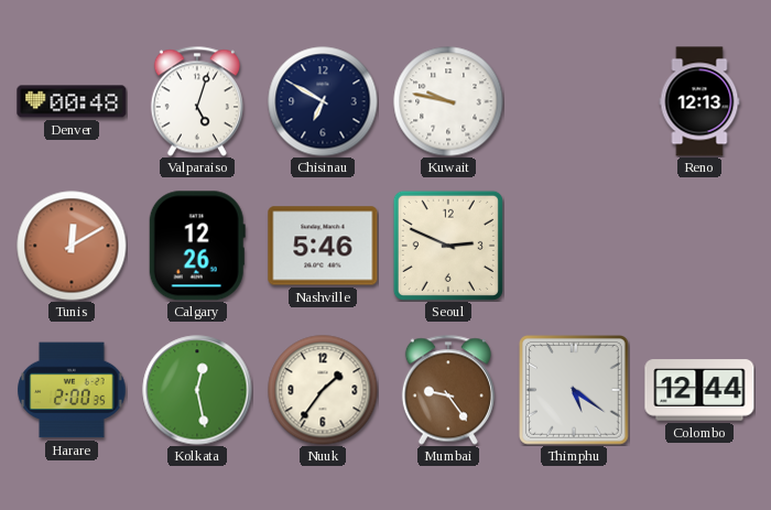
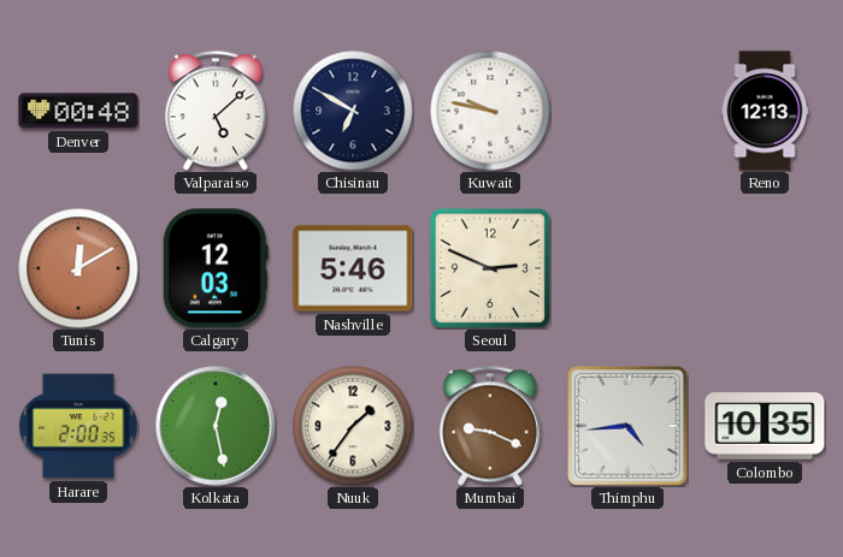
Valparaiso: 5:03 -> 5:08 (216, 111)
Calgary: 12:26 -> 12:03 (216, 268)
Mumbai: 9:24 -> 9:19 (490, 426)
Thimphu: 5:21 -> 4:44 (629, 427)
Colombo: 12:44 -> 10:35 (765, 426)
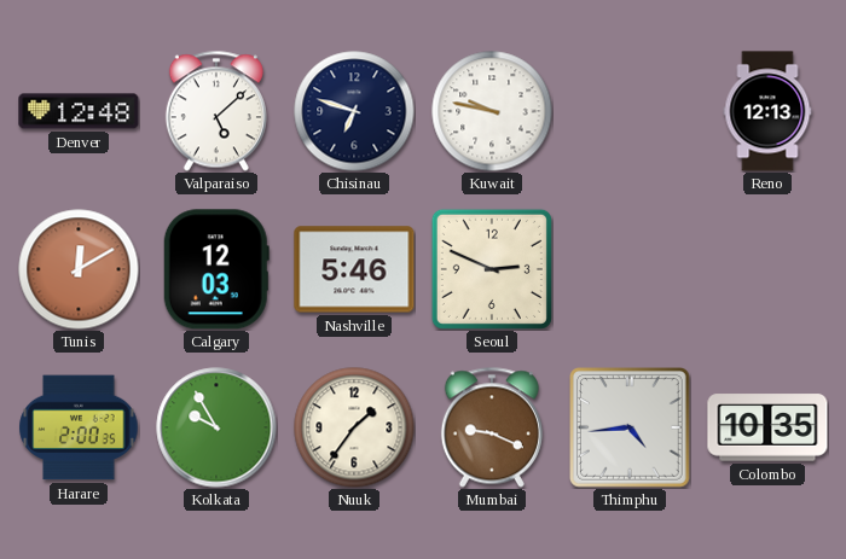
Denver: 00:48 -> 12:48 (79, 111)
Chisinau: 6:50 -> 6:48 (354, 111)
Kolkata: 12:28 -> 9:55 (216, 427)
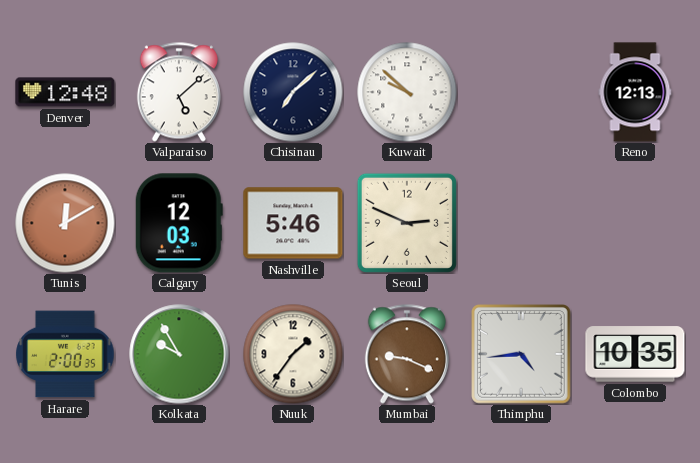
Chisinau: 6:48 -> 7:08 (293, 92)
Kuwait: 9:47 -> 9:52 (407, 92)
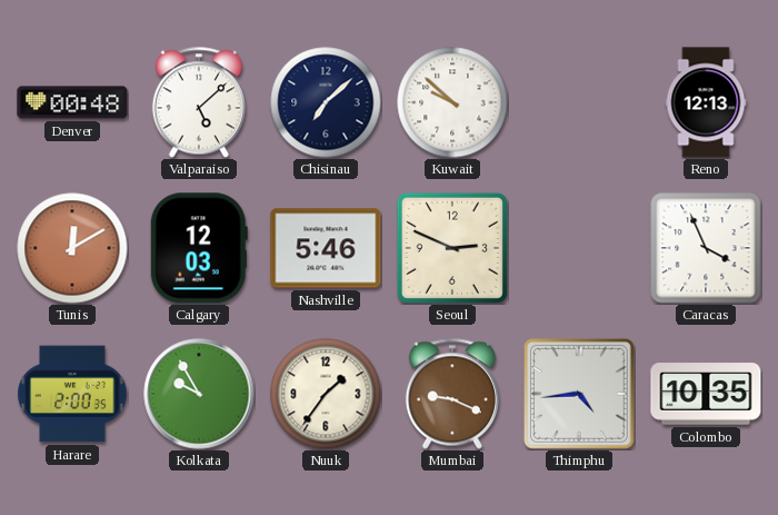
Denver: 12:48 -> 00:48 (72, 102)
Caracas: none -> 3:56 (706, 248)
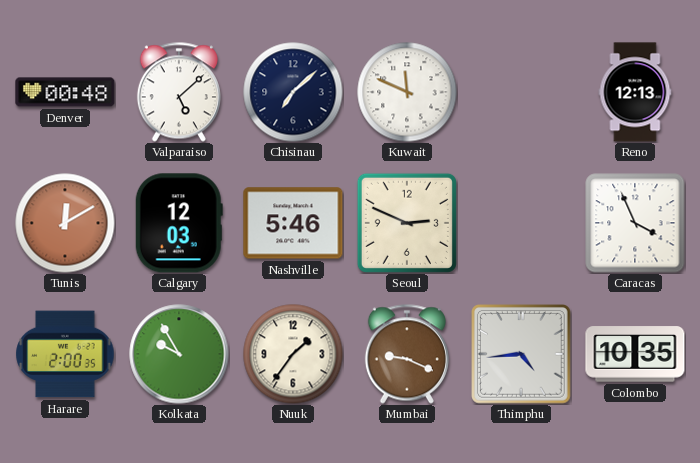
Kuwait: 9:52 -> 11:49 (407, 92)
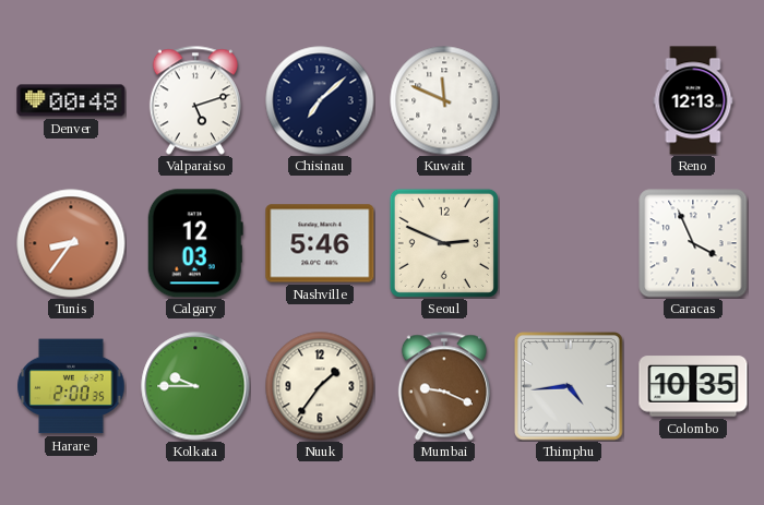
Valparaiso: 5:08 -> 5:12 (195, 100)
Tunis: 12:10 -> 8:36 (71, 243)
Kolkata: 9:55 -> 9:45 (195, 386)
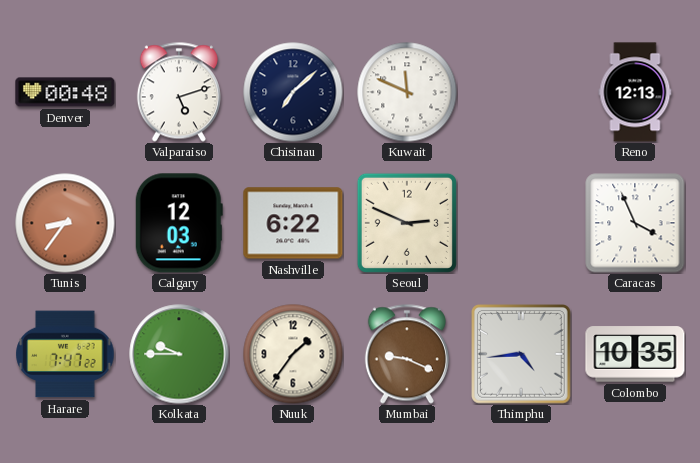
Nashville: 5:46 -> 6:22 (293, 223)
Harare: 2:00 -> 7:47 (65, 354)
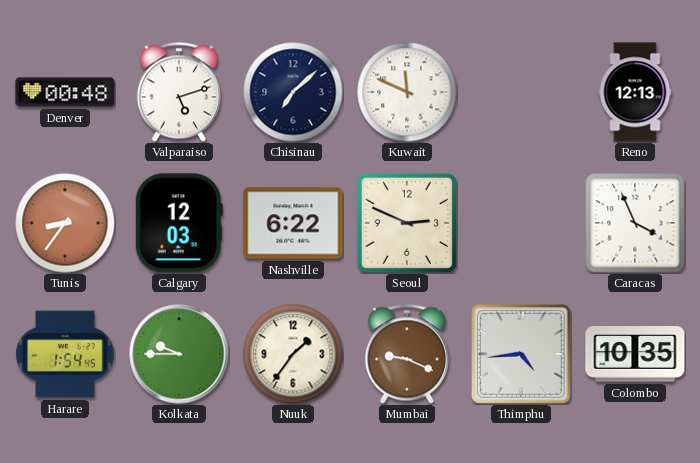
Harare: 7:47 -> 1:54 (65, 354)
